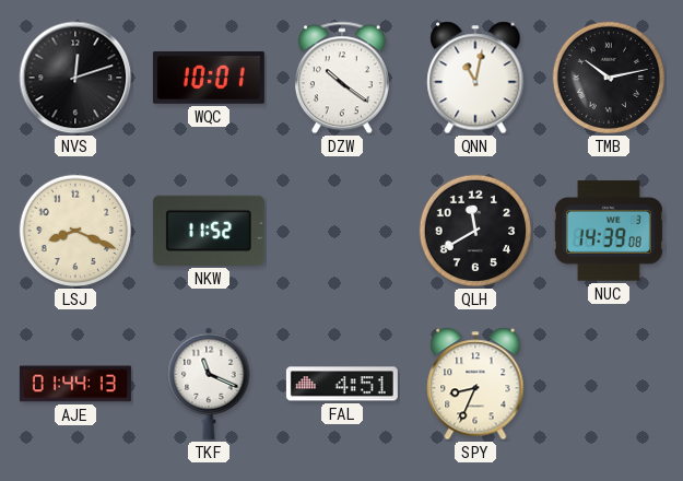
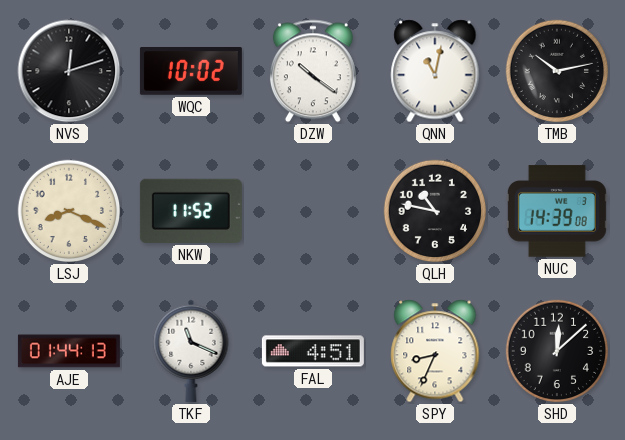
WQC: 10:01 -> 10:02 (191, 72)
QLH: 11:40 -> 10:47 (435, 211)
SHD: none -> 12:08 (557, 351)
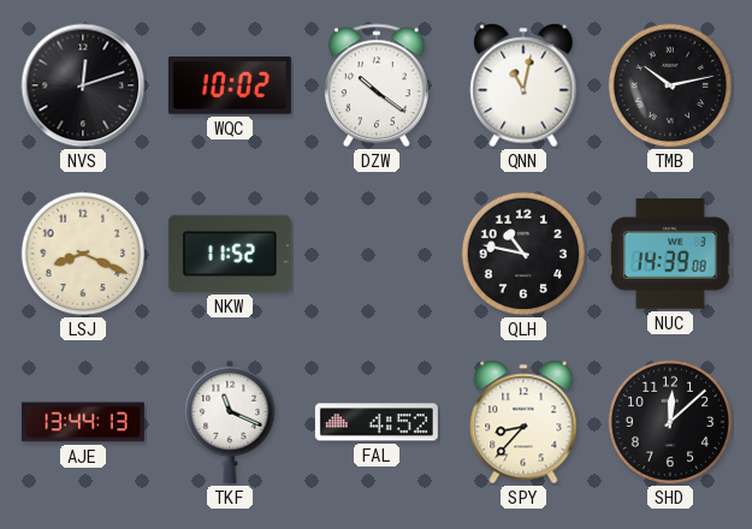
AJE: 01:44 -> 13:44 (83, 422)
FAL: 4:51 -> 4:52 (377, 422)
SPY: 8:34 -> 8:37 (523, 422)
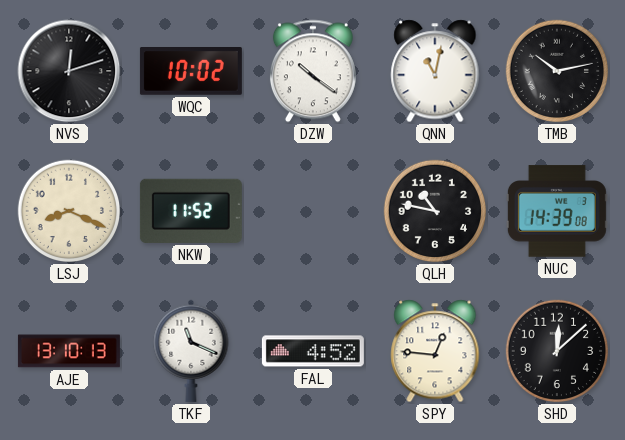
AJE: 13:44 -> 13:10 (69, 351)
SPY: 8:37 -> 12:46 (435, 351)
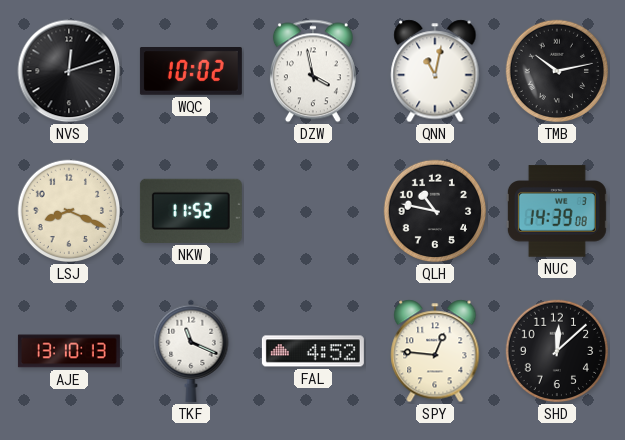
DZW: 10:21 -> 3:58 (313, 71)
